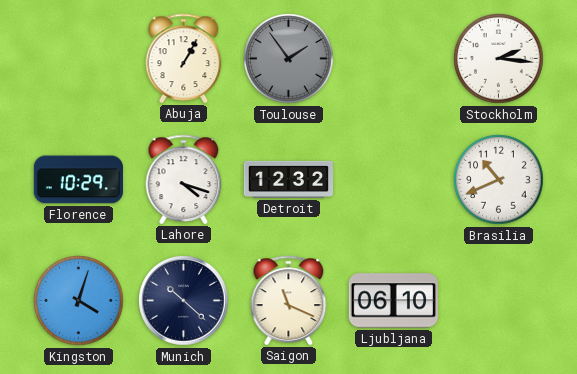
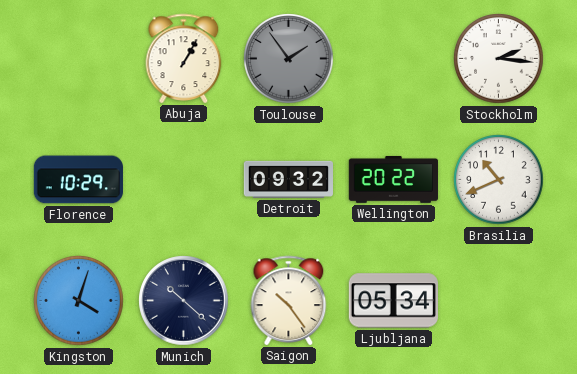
Lahore: 4:18 -> none (184, 179)
Detroit: 12:32 -> 09:32 (288, 179)
Wellington: none -> 20:22 (393, 179)
Saigon: 11:19 -> 10:24 (289, 300)
Ljubljana: 06:10 -> 05:34 (393, 301)
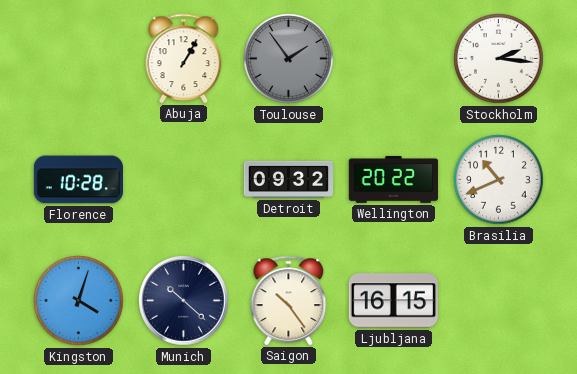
Florence: 10:29 -> 10:28 (78, 180)
Ljubljana: 05:34 -> 16:15 (393, 301)
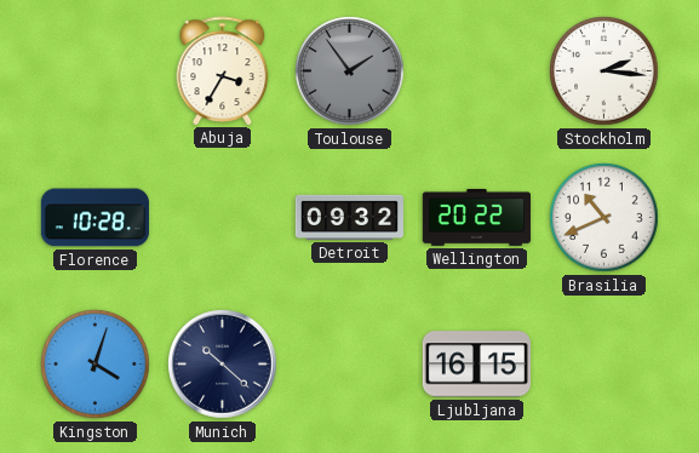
Abuja: 1:05 -> 3:35 (223, 70)
Saigon: 10:24 -> none (289, 300)
